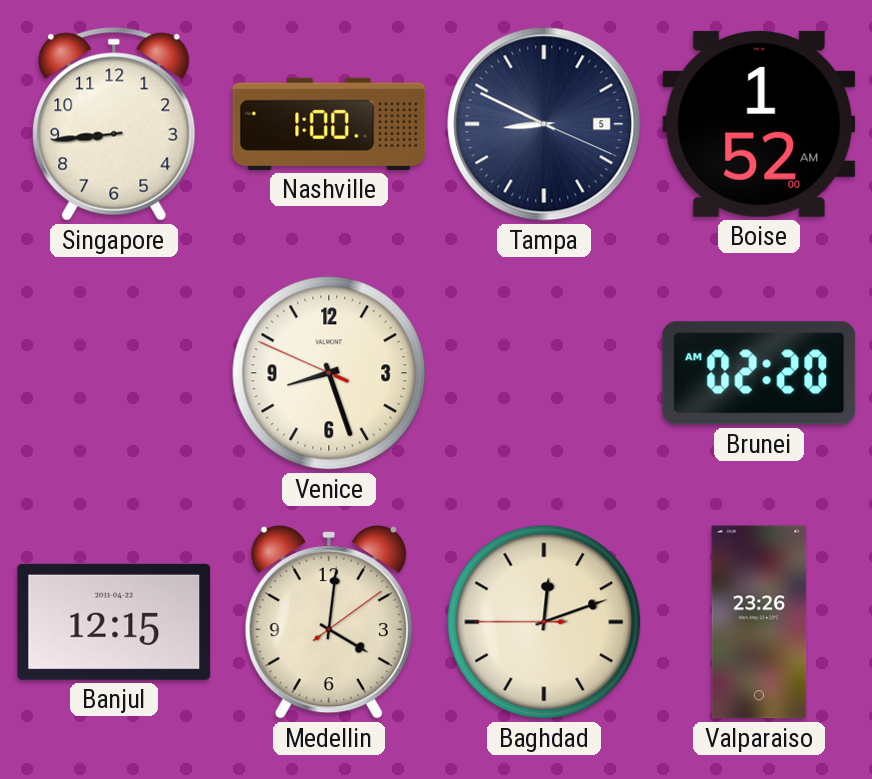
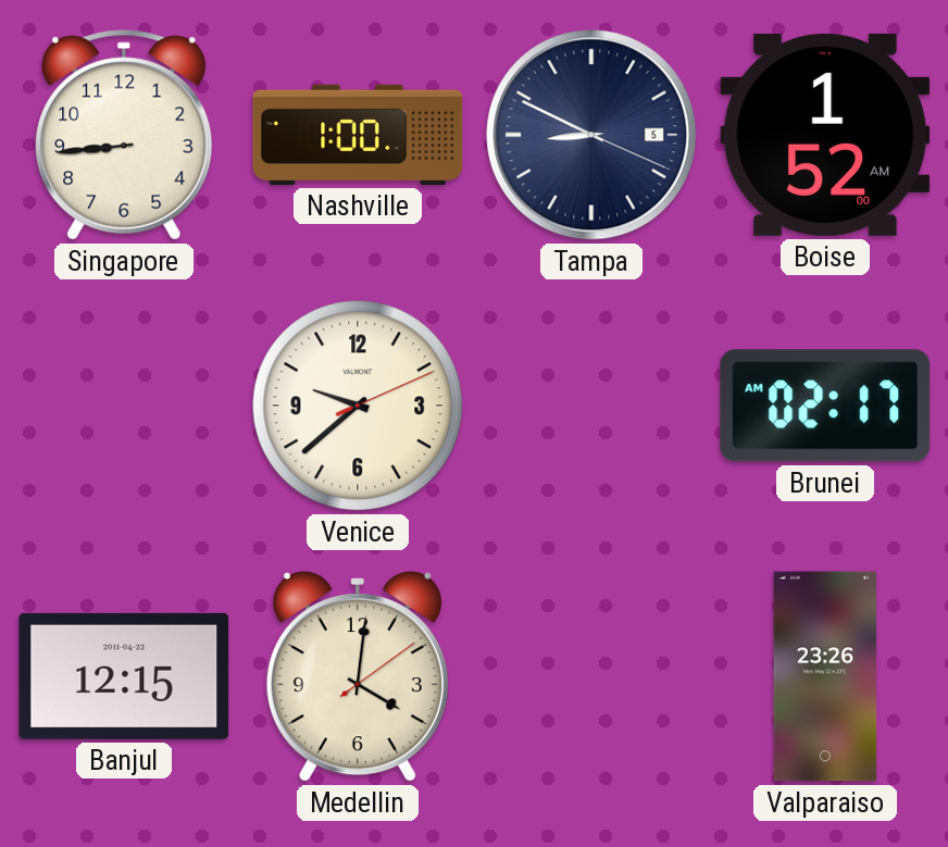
Venice: 8:26 -> 9:38 (358, 406)
Brunei: 02:20 -> 02:17 (825, 406)
Baghdad: 12:11 -> none (544, 622)
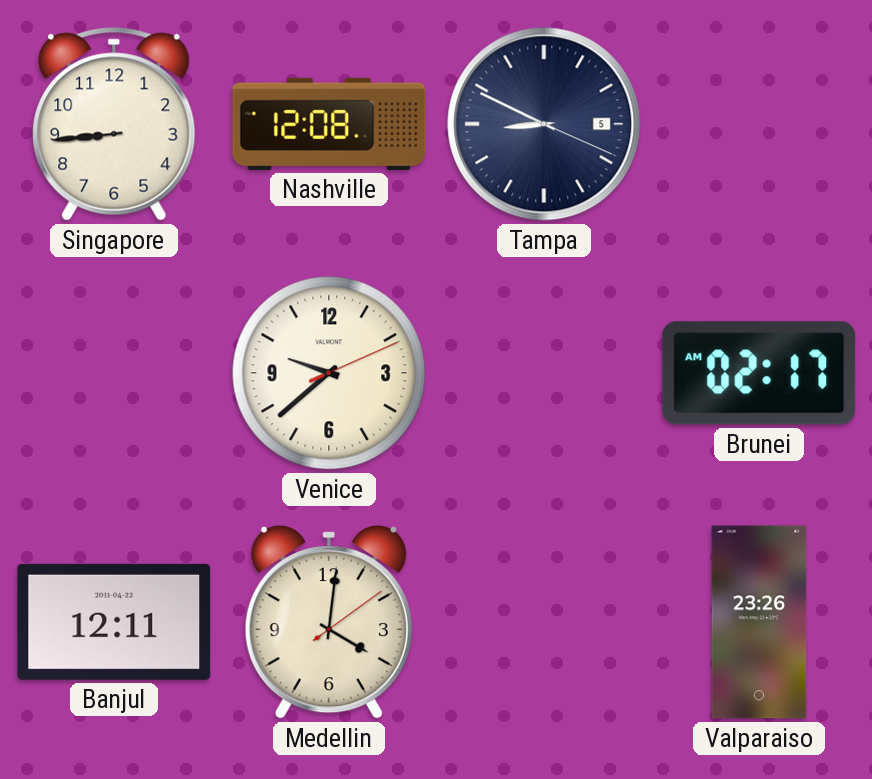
Nashville: 1:00 -> 12:08 (329, 124)
Boise: 1:52 -> none (825, 135)
Banjul: 12:15 -> 12:11 (114, 622)
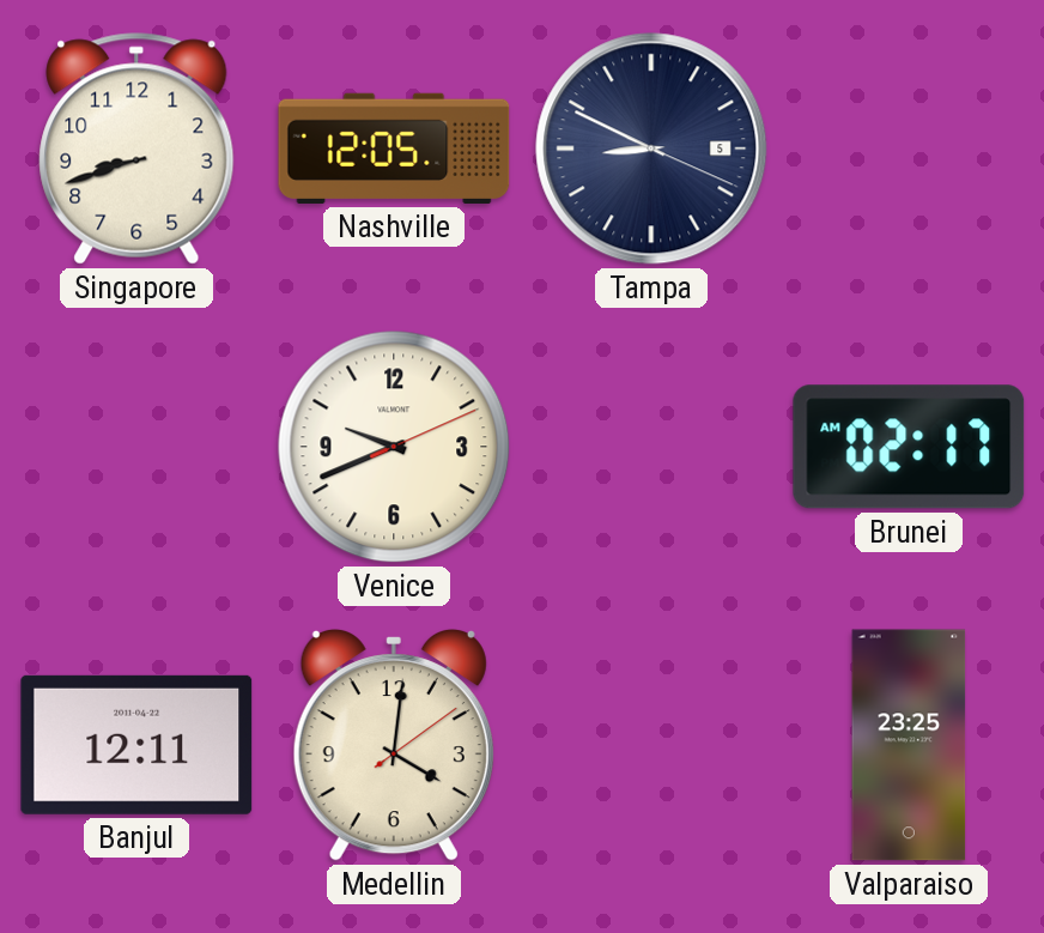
Singapore: 8:44 -> 8:42 (136, 149)
Nashville: 12:08 -> 12:05 (394, 149)
Venice: 9:38 -> 9:41 (394, 447)
Valparaiso: 23:26 -> 23:25 (909, 745)
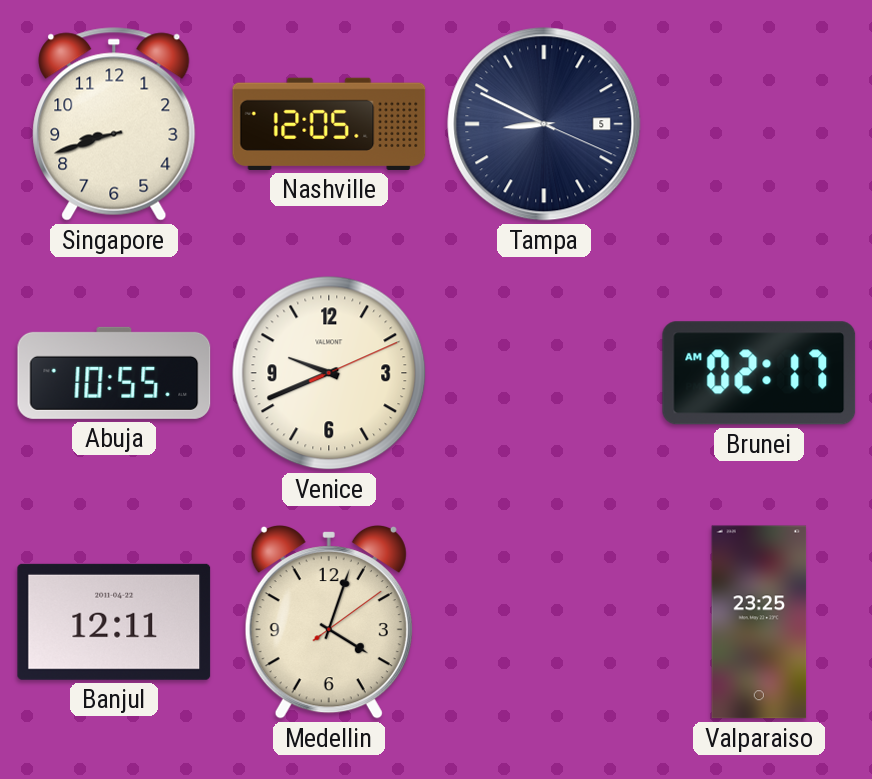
Abuja: none -> 10:55 (114, 373)
Medellin: 4:01 -> 4:03 (329, 623)
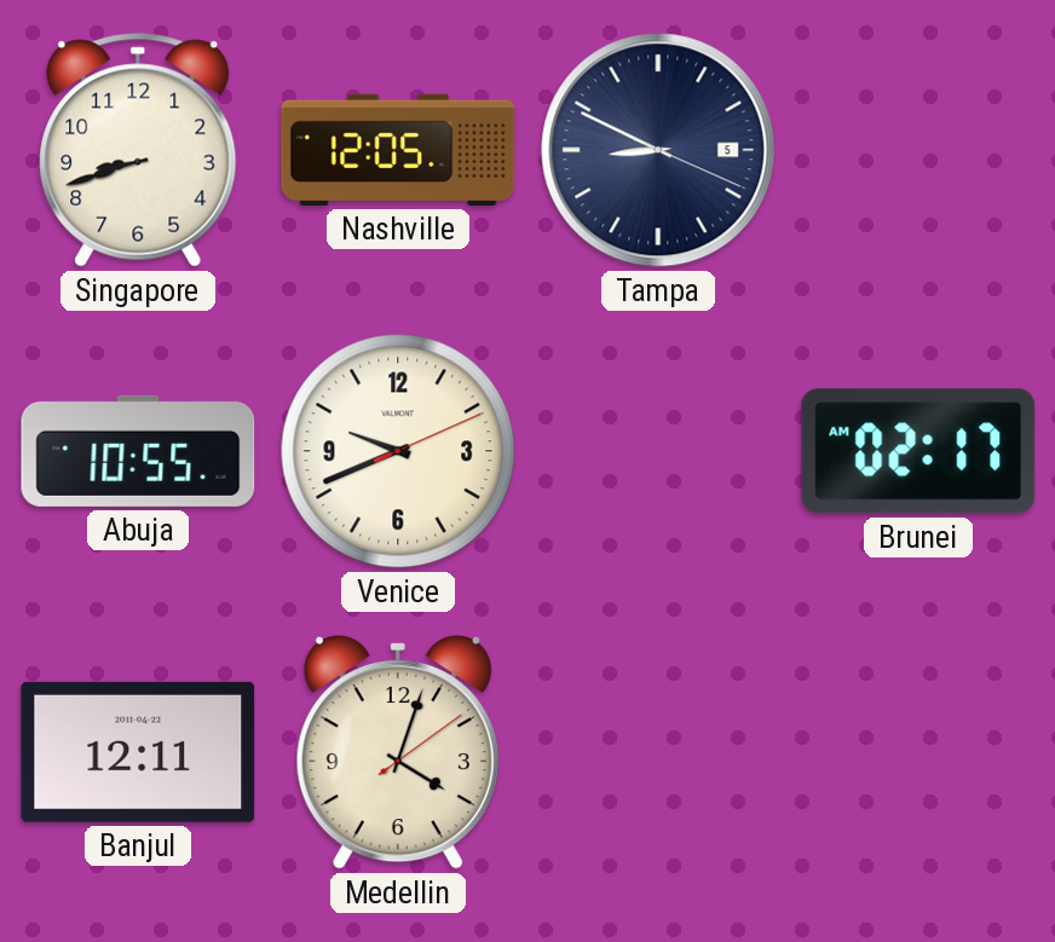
Valparaiso: 23:25 -> none (759, 622)
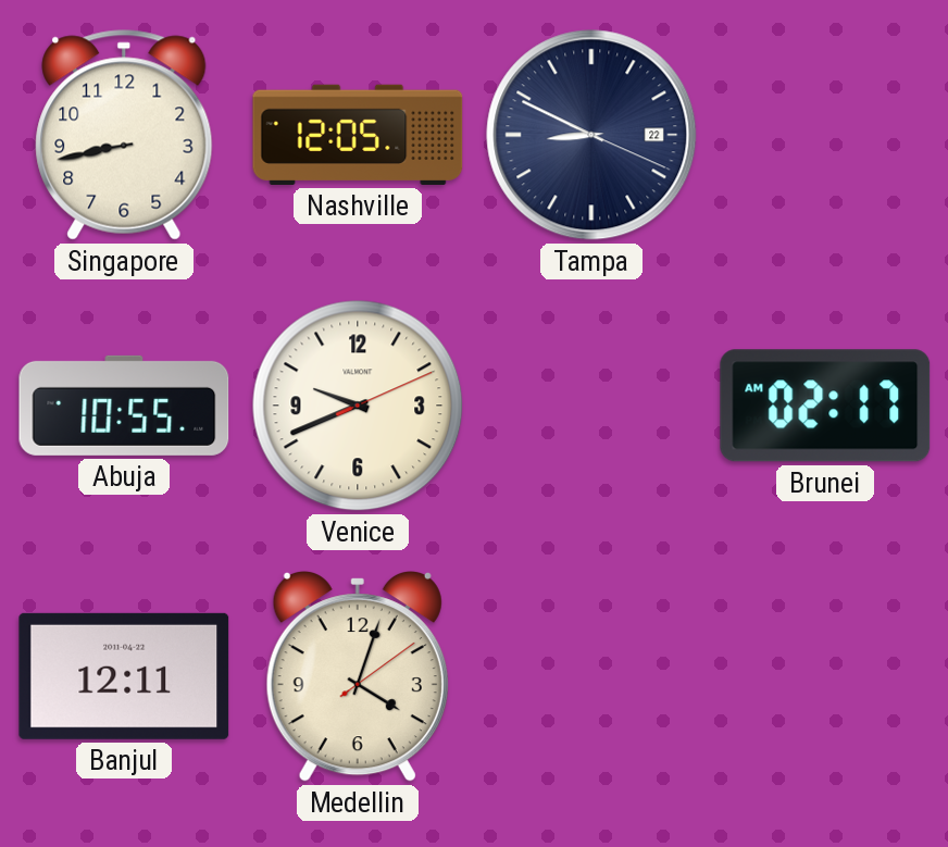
Singapore: 8:42 -> 8:43 (124, 135)
Tampa date: 5 -> 22 (591, 135)
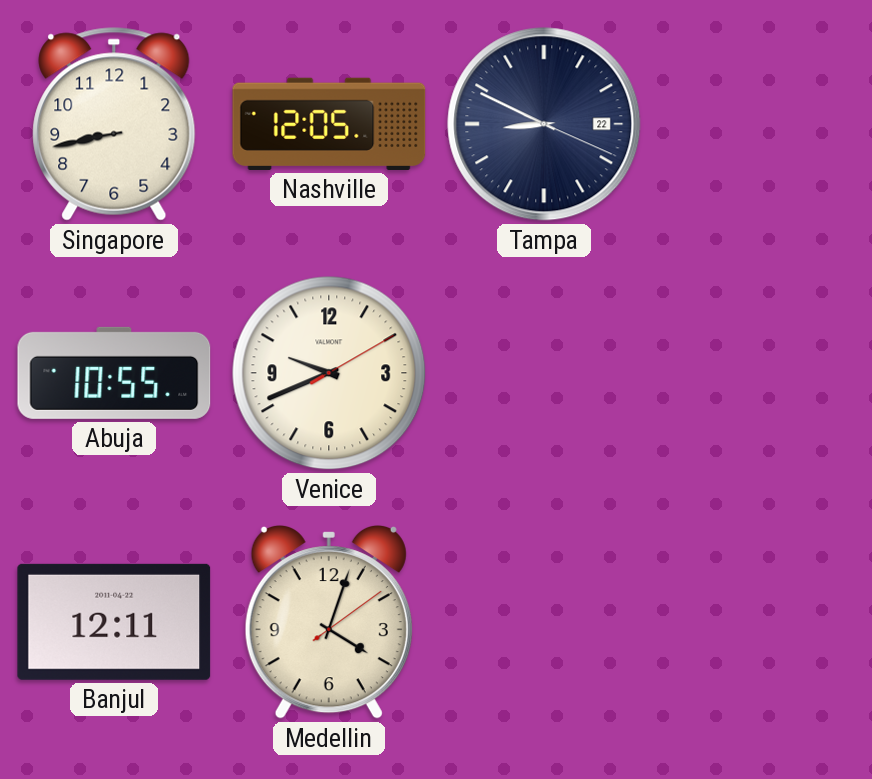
Venice: 9:41:11 -> 9:41:10 (329, 373)
Brunei: 02:17 -> none (825, 406)
